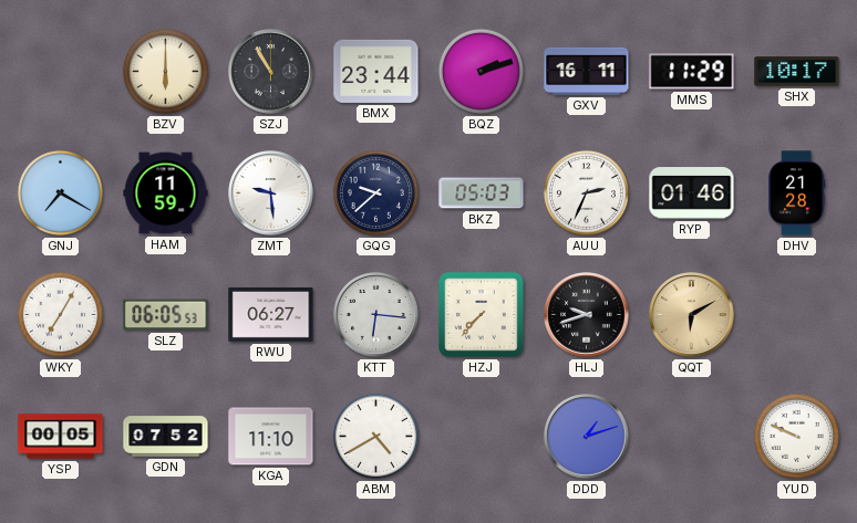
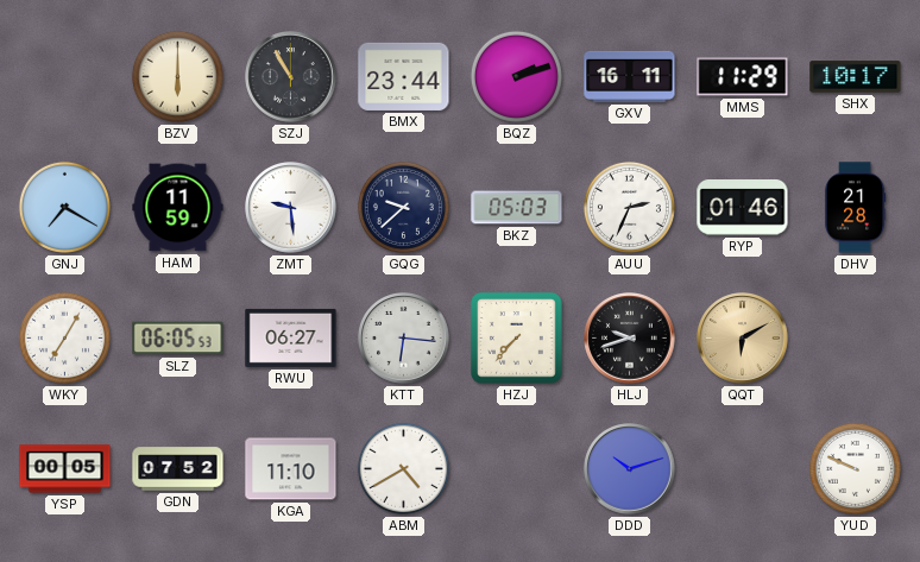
DDD: 1:12 -> 10:12 (630, 469)
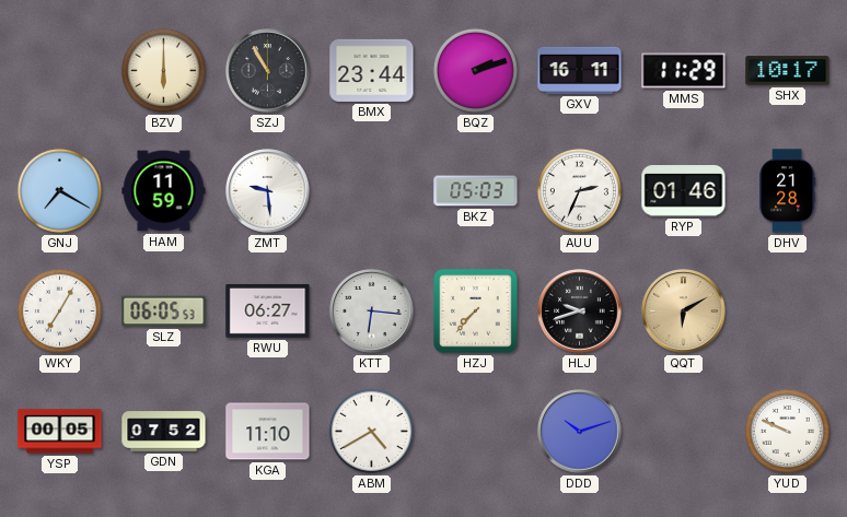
GQG: 9:38 -> none (403, 207)
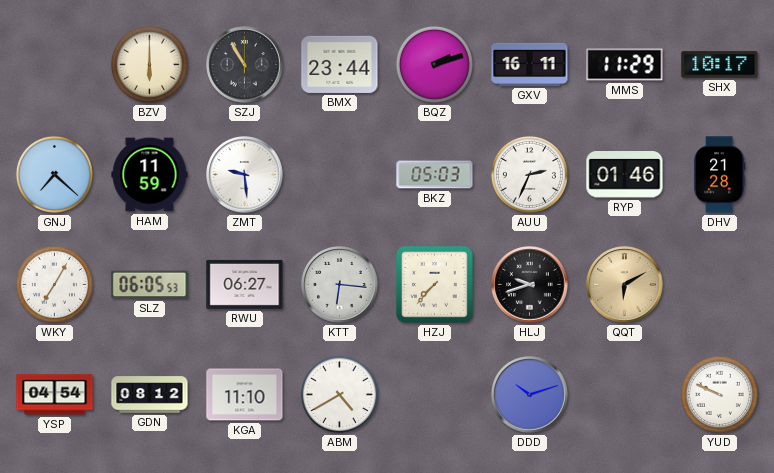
GNJ: 7:20 -> 7:22 (54, 174)
YSP: 00:05 -> 04:54 (55, 395)
GDN: 07:52 -> 08:12 (150, 395)
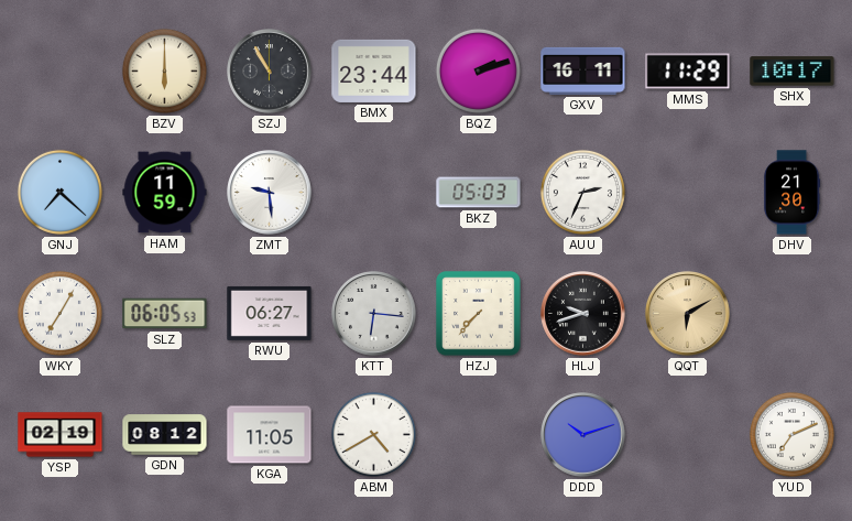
RYP: 01:46 -> none (625, 175)
DHV: 21:28 -> 21:30 (793, 193)
YSP: 04:54 -> 02:19 (61, 435)
KGA: 11:10 -> 11:05 (270, 435)
YUD: 9:49 -> 7:11 (791, 434)
